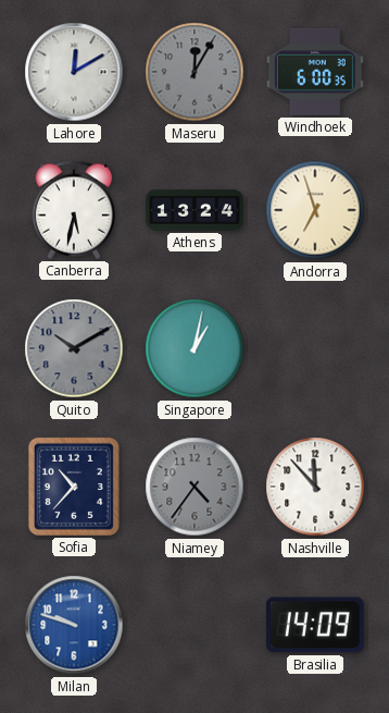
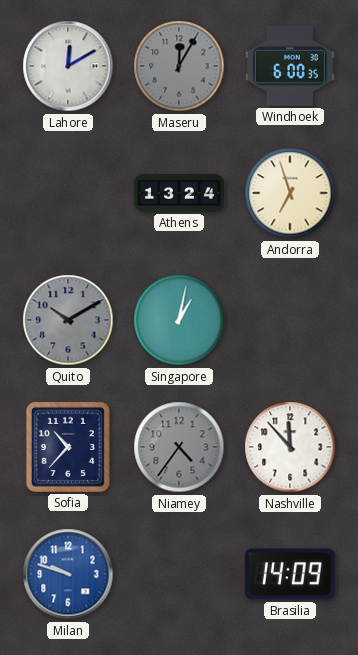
Canberra: 5:32 -> none (74, 210)
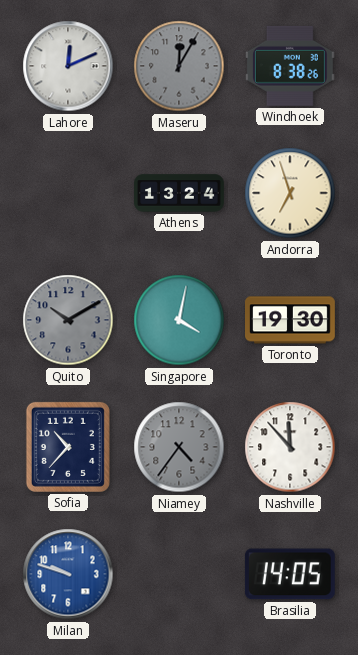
Lahore: 12:10 -> 12:11 (68, 66)
Windhoek: 6:00 -> 8:38 (290, 66)
Singapore: 1:02 -> 4:02 (179, 320)
Toronto: none -> 19:30 (291, 320)
Brasilia: 14:09 -> 14:05 (290, 574)
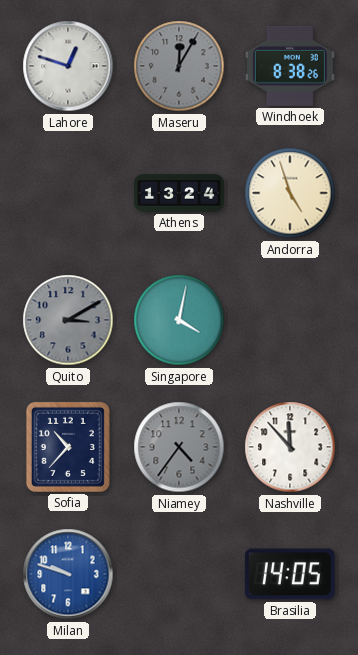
Lahore: 12:11 -> 12:48 (68, 66)
Andorra: 6:57 -> 4:57 (290, 193)
Quito: 10:10 -> 3:10 (68, 320)
Toronto: 19:30 -> none (291, 320)
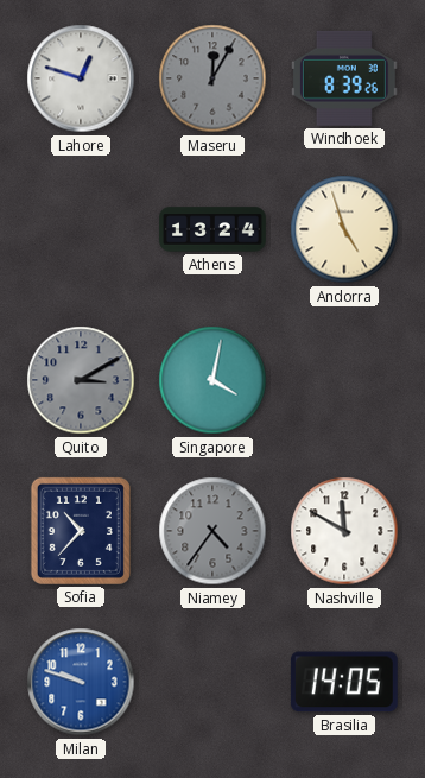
Windhoek: 8:38 -> 8:39 (344, 78)
Nashville: 11:53 -> 11:50 (344, 531)
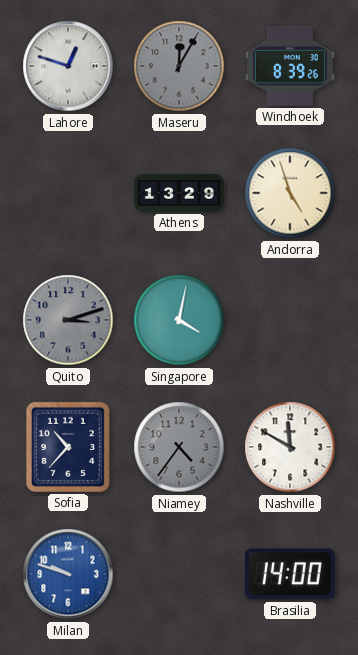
Athens: 13:24 -> 13:29 (179, 193)
Quito: 3:10 -> 3:12 (68, 320)
Brasilia: 14:05 -> 14:00 (290, 574)
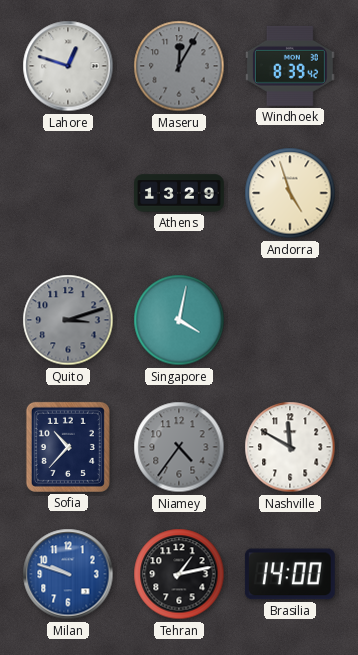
Windhoek: 8:39:26 -> 8:39:42 (290, 66)
Tehran: none -> 1:13 (179, 574)
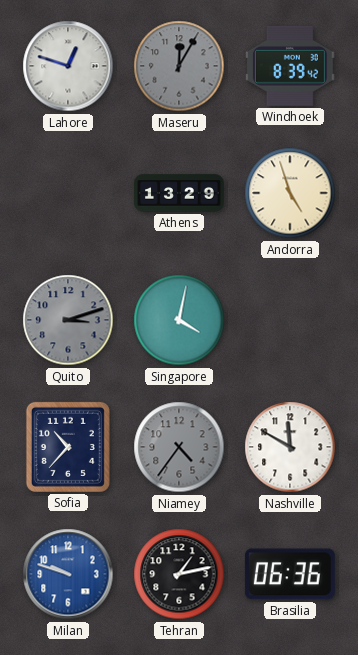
Brasilia: 14:00 -> 06:36 (290, 574)
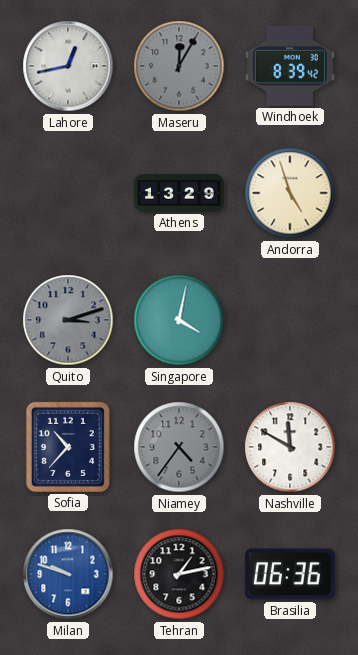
Lahore: 12:48 -> 12:43 (68, 66)
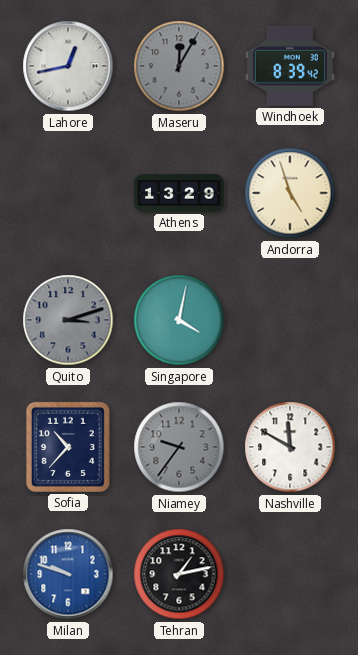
Niamey: 4:36 -> 9:36 (179, 447)
Brasilia: 06:36 -> none (290, 574)
